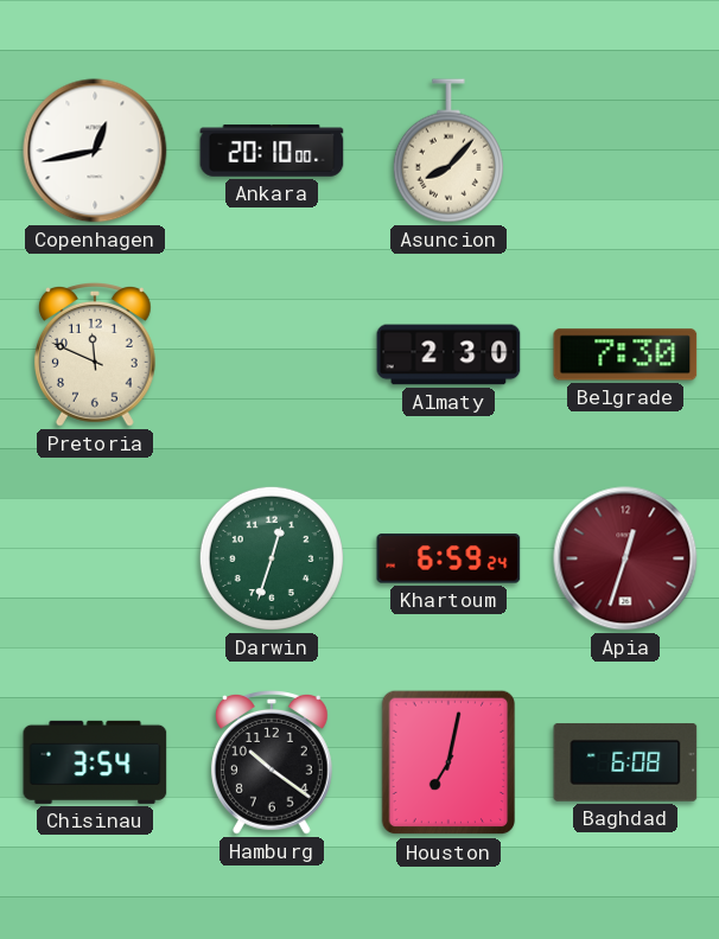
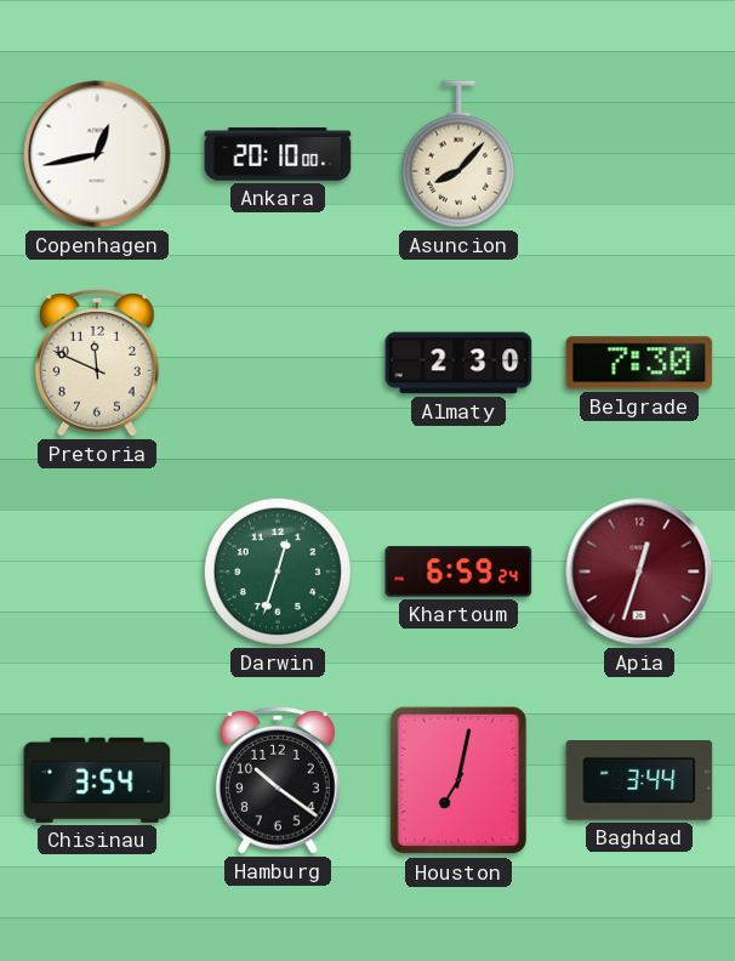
Baghdad: 6:08 -> 3:44 (639, 781)
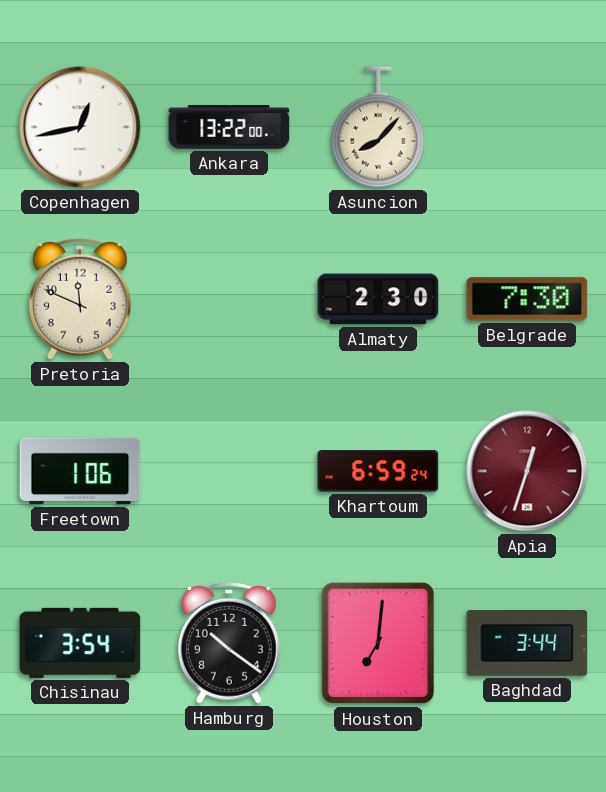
Ankara: 20:10 -> 13:22 (229, 127)
Freetown: none -> 1:06 (80, 471)
Darwin: 12:33 -> none (278, 572)
Houston: 7:02 -> 7:01 (378, 643)
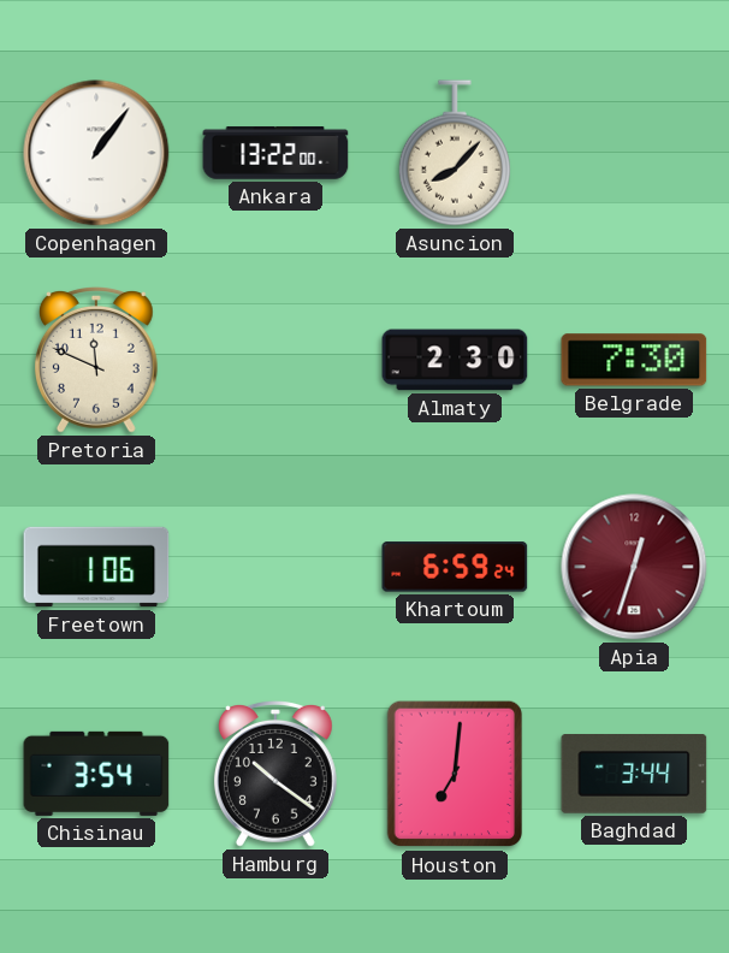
Copenhagen: 12:43 -> 1:06 (96, 153)
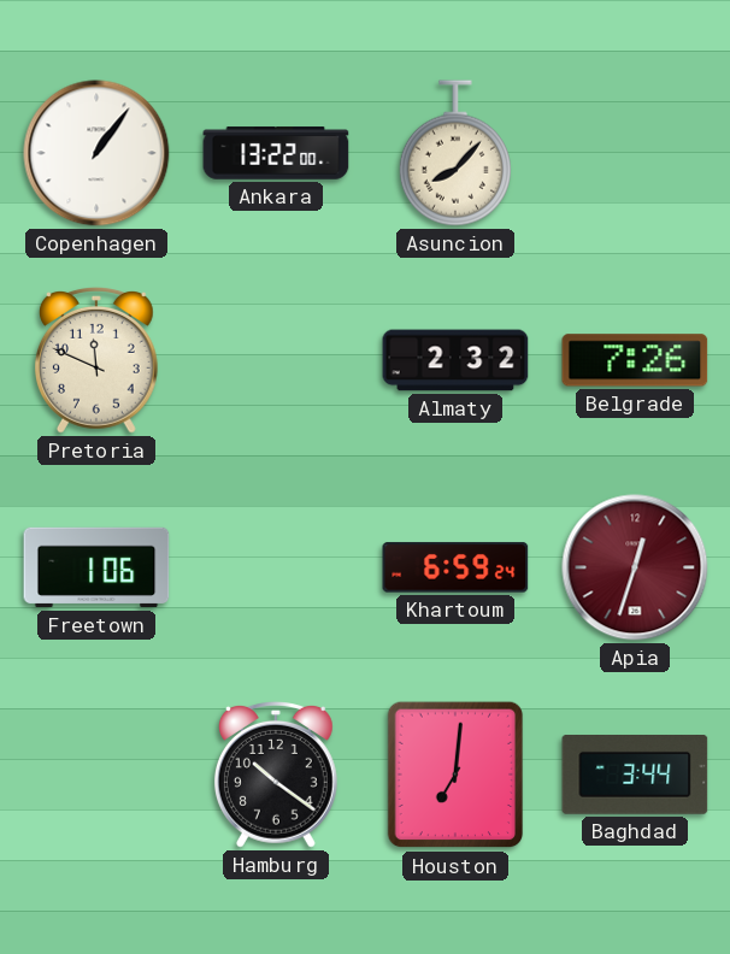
Almaty: 2:30 -> 2:32 (455, 360)
Belgrade: 7:30 -> 7:26 (635, 360)
Chisinau: 3:54 -> none (96, 774)
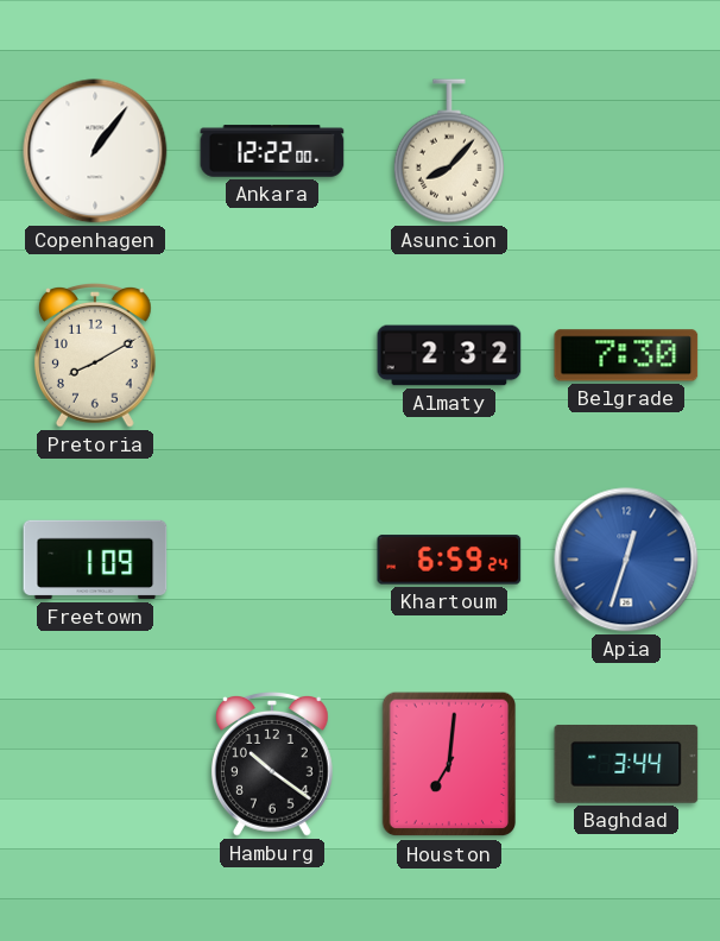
Ankara: 13:22 -> 12:22 (272, 151)
Pretoria: 11:49 -> 8:10 (95, 356)
Belgrade: 7:26 -> 7:30 (626, 355)
Freetown: 1:06 -> 1:09 (95, 560)
Apia dial: burgundy -> blue (626, 560)
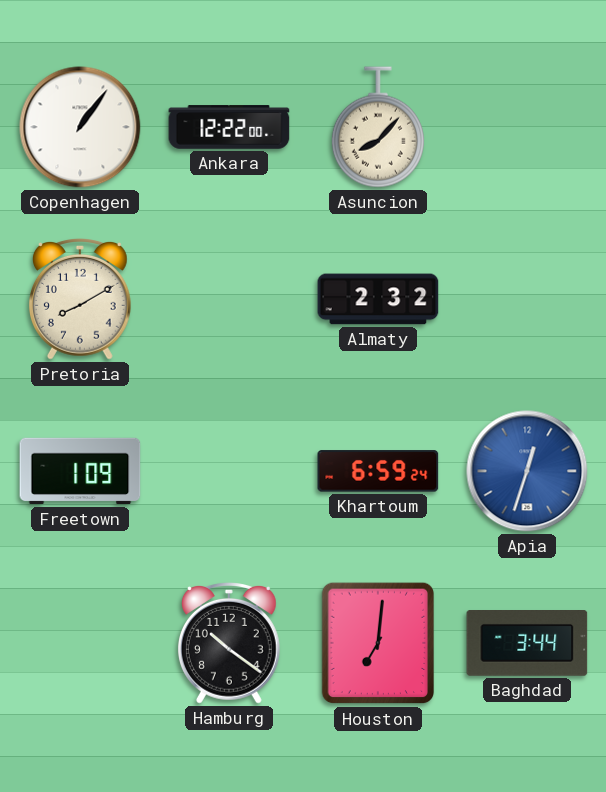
Belgrade: 7:30 -> none (626, 355)
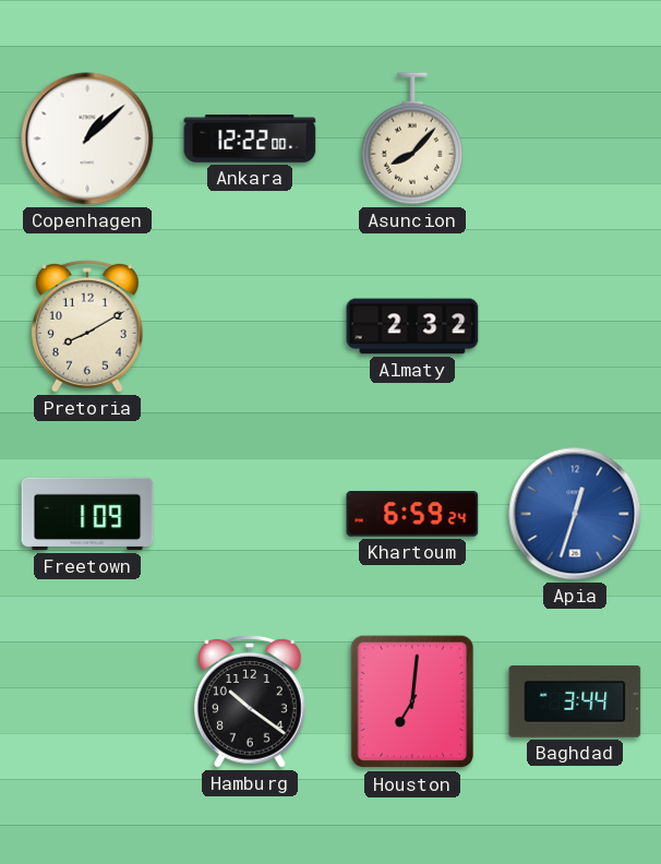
Copenhagen: 1:06 -> 1:08 (87, 139)
